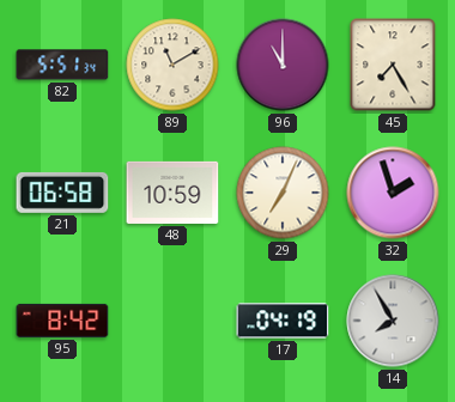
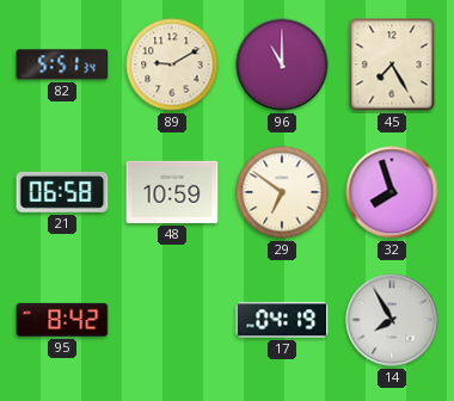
89: 11:10 -> 9:10 (172, 64)
29: 7:04 -> 6:51 (282, 192)
32: 1:57 -> 7:57 (392, 192)
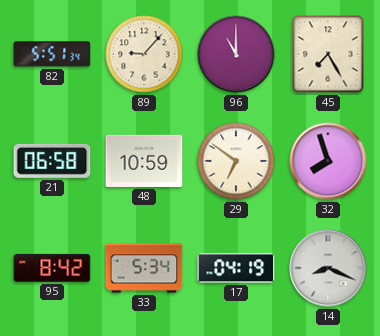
89: 9:10 -> 9:07 (144, 54)
33: none -> 5:34 (144, 268)
14: 7:55 -> 8:19 (328, 268)
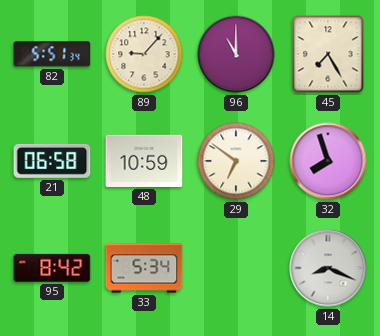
17: 04:19 -> none (236, 268)
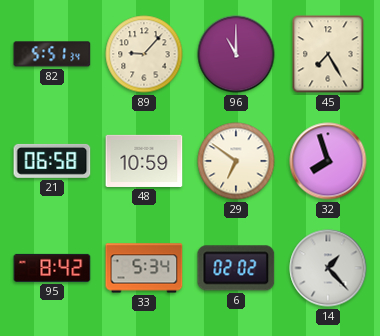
6: none -> 02:02 (236, 268)
14: 8:19 -> 1:23 (328, 268)
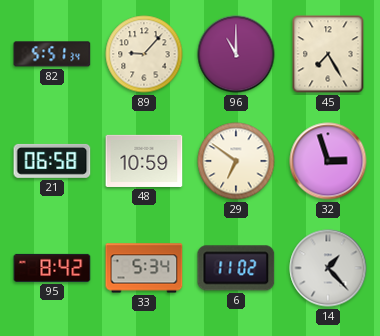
32: 7:57 -> 2:57 (328, 161)
6: 02:02 -> 11:02 (236, 268)
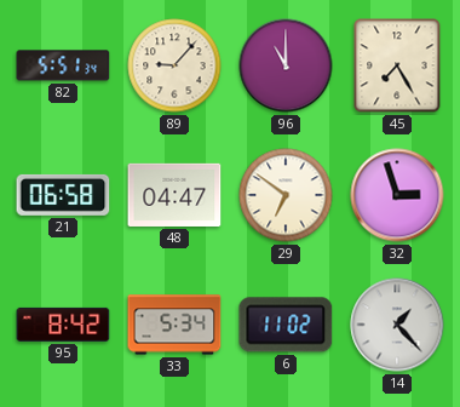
48: 10:59 -> 04:47 (174, 195)
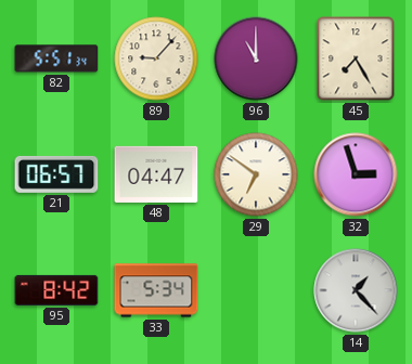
21: 06:58 -> 06:57 (56, 174)
6: 11:02 -> none (286, 325)
